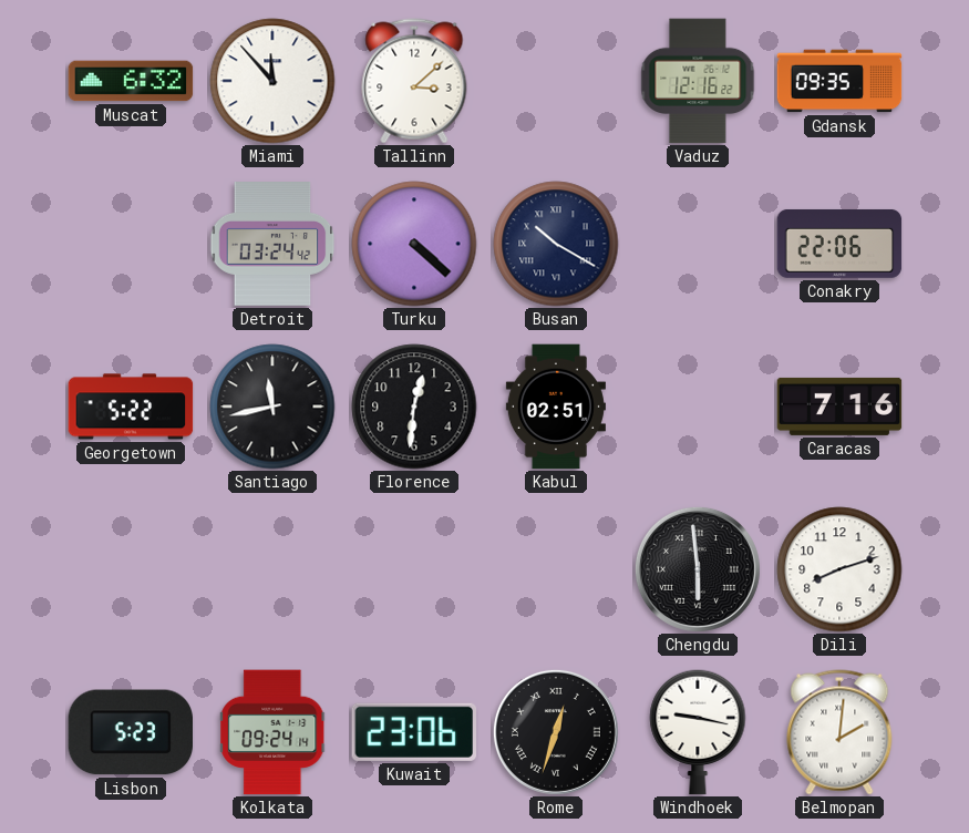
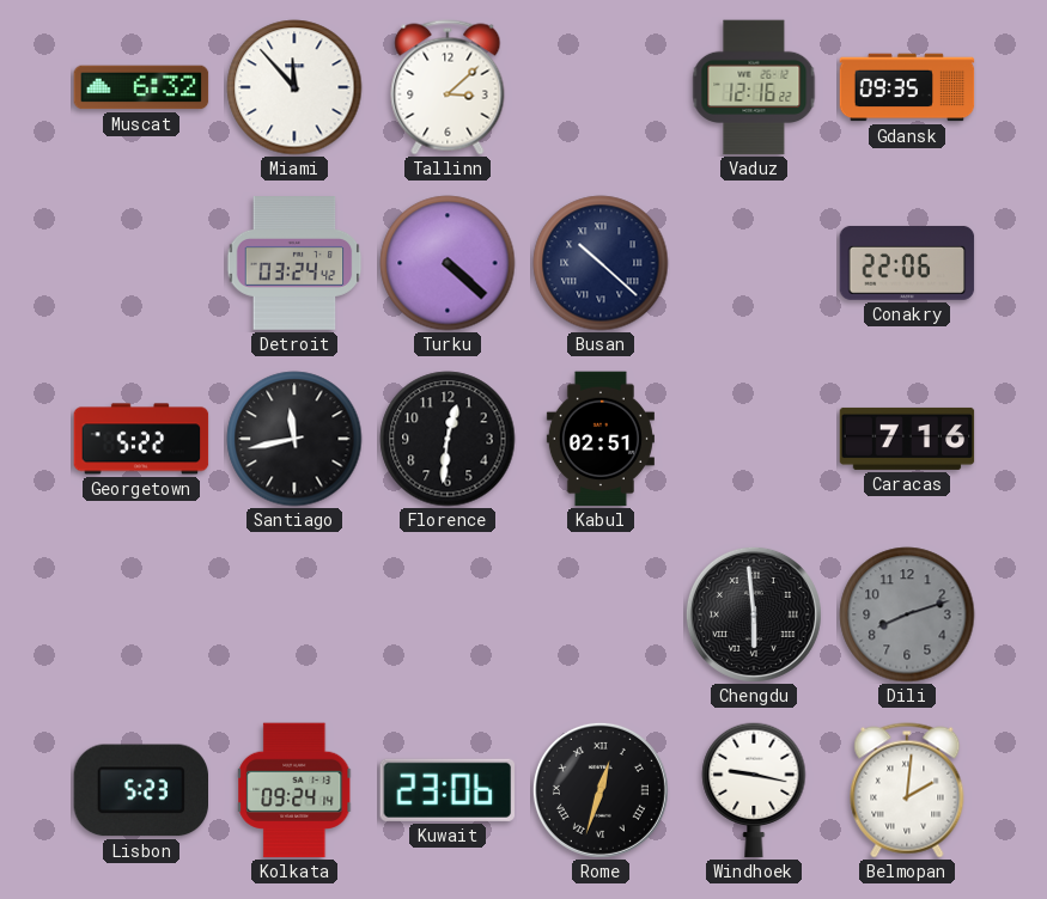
Busan: 10:20 -> 10:22 (601, 263)
Dili dial: white -> grey (907, 614)
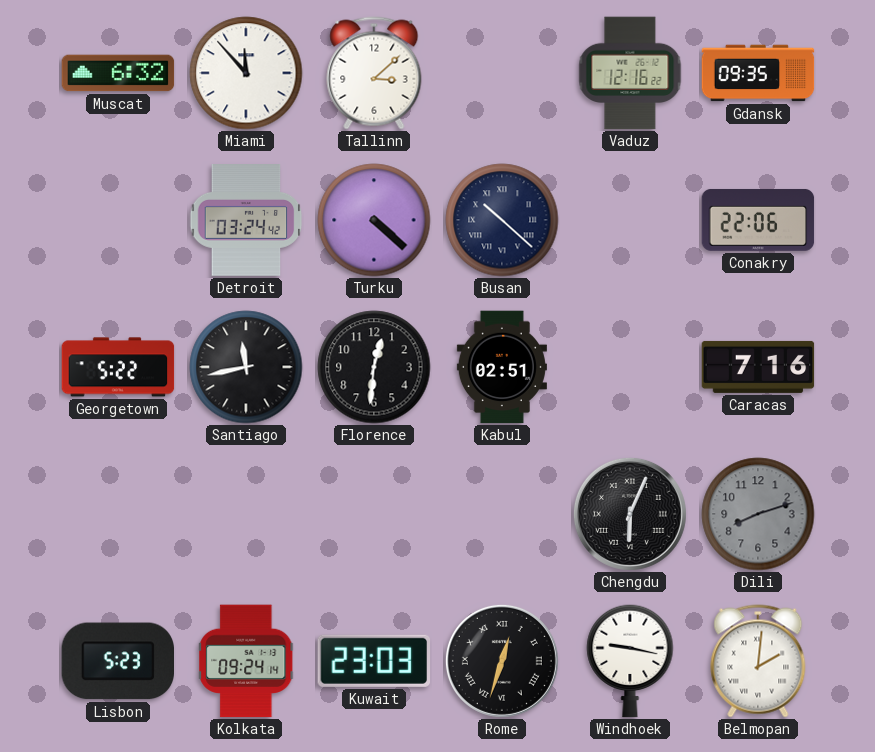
Chengdu: 5:59 -> 6:04 (630, 514)
Kuwait: 23:06 -> 23:03 (373, 661)
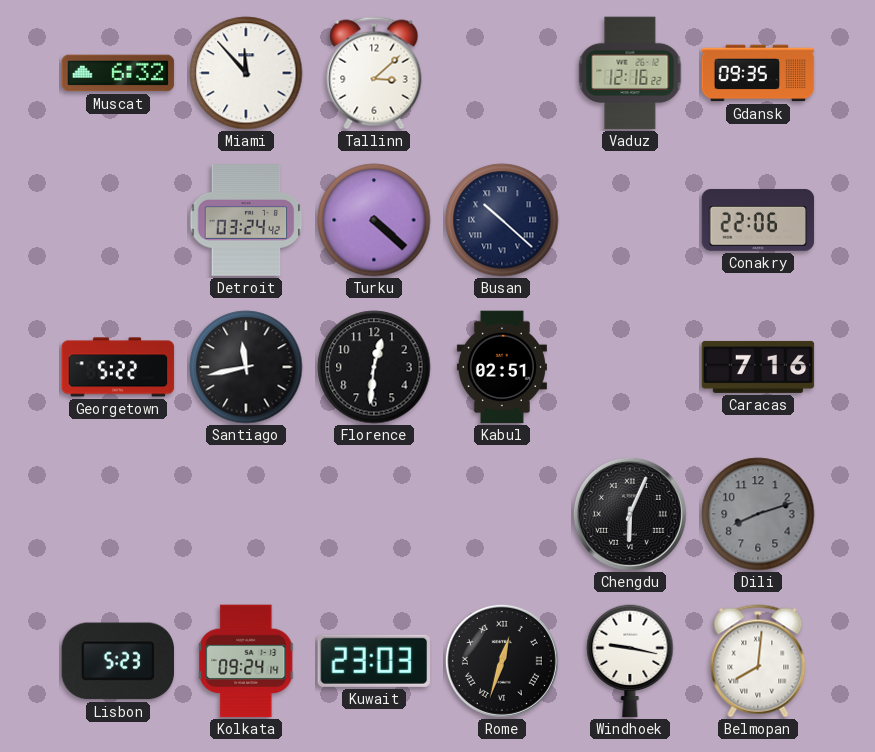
Belmopan: 2:01 -> 8:01 (758, 661)
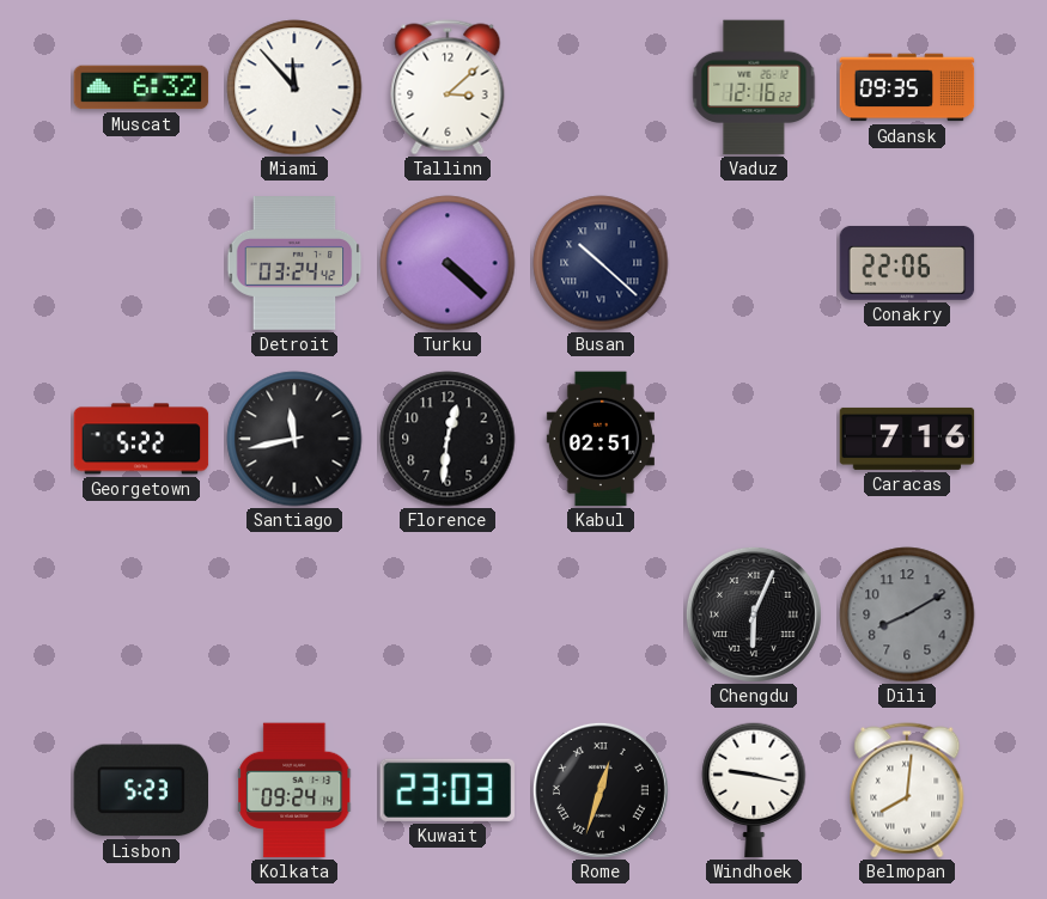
Dili: 8:12 -> 8:10 (907, 614)
